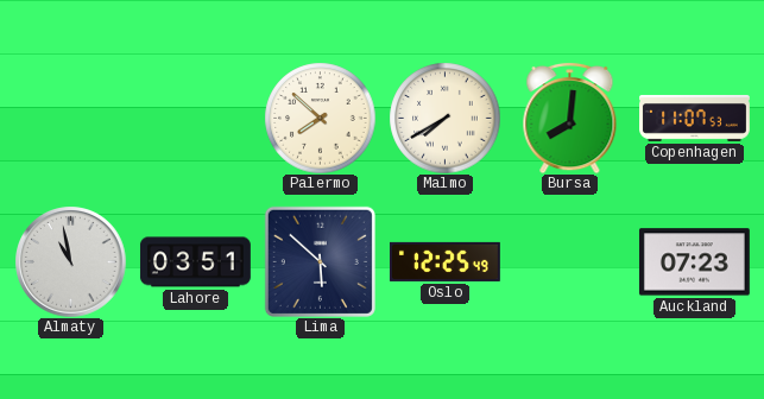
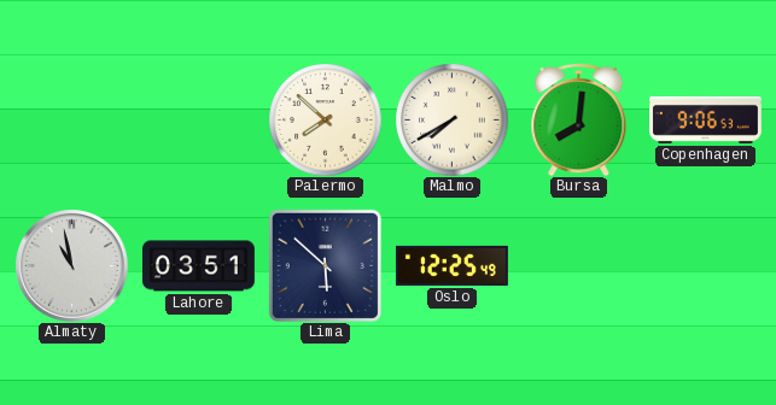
Copenhagen: 11:07 -> 9:06 (706, 119)
Auckland: 07:23 -> none (694, 262)
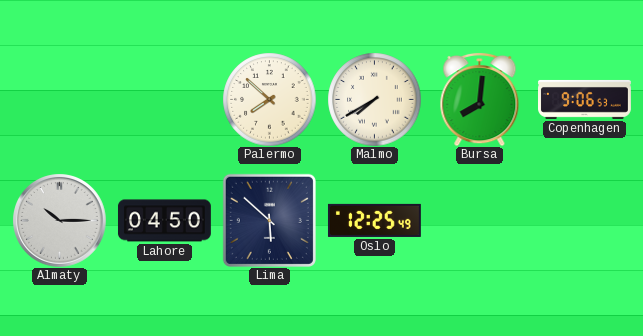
Almaty: 10:58 -> 10:15 (59, 220)
Lahore: 03:51 -> 04:50 (164, 221)
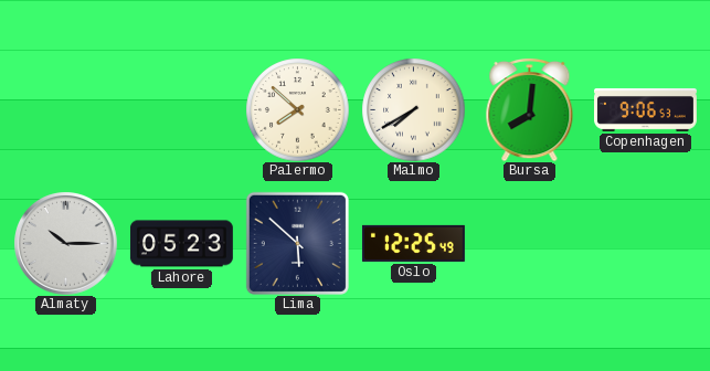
Lahore: 04:50 -> 05:23 (181, 244)
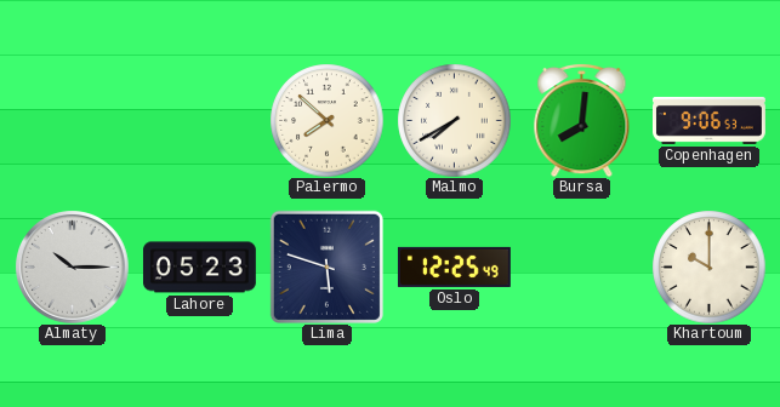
Lima: 5:52 -> 5:48 (326, 266)
Khartoum: none -> 10:00 (708, 266)
